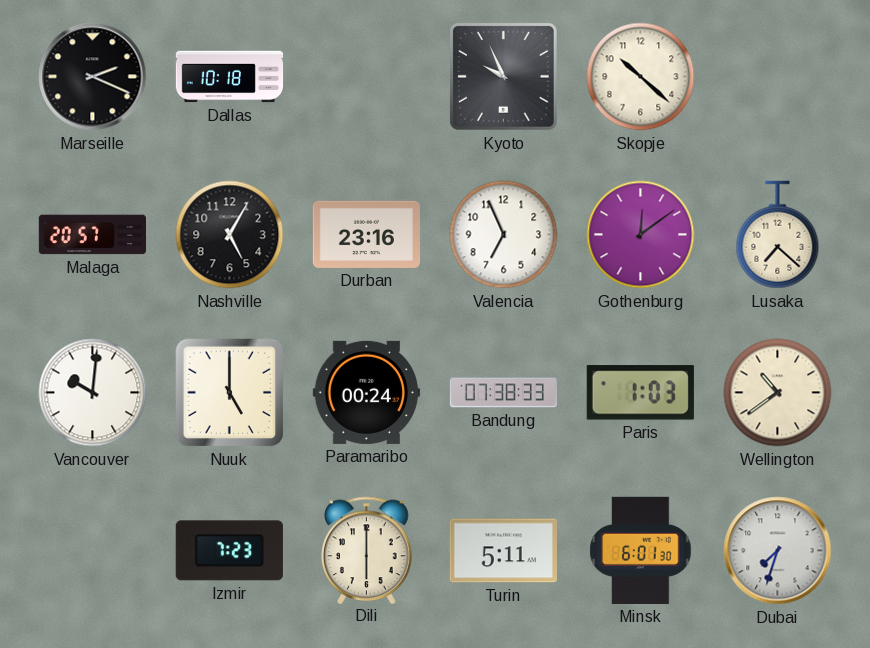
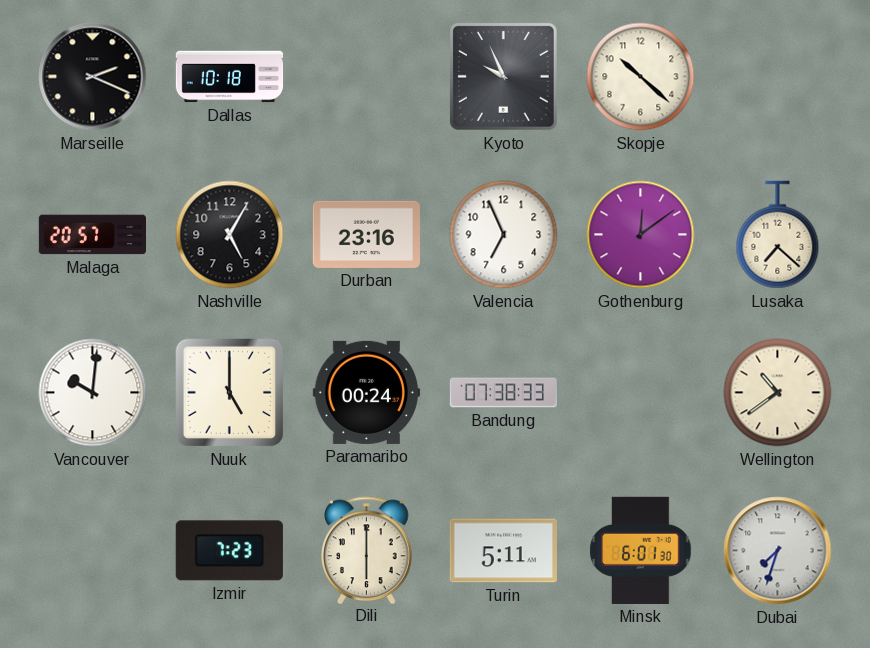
Paris: 1:03 -> none (640, 393)
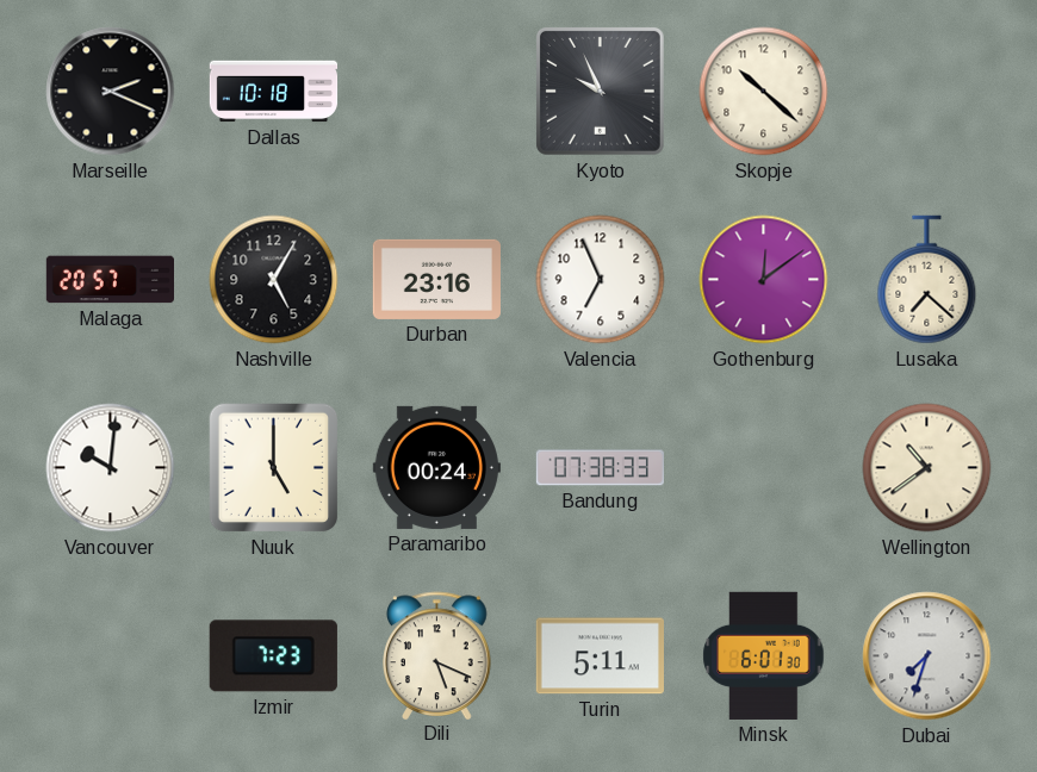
Dili: 6:00 -> 5:19 (437, 655)
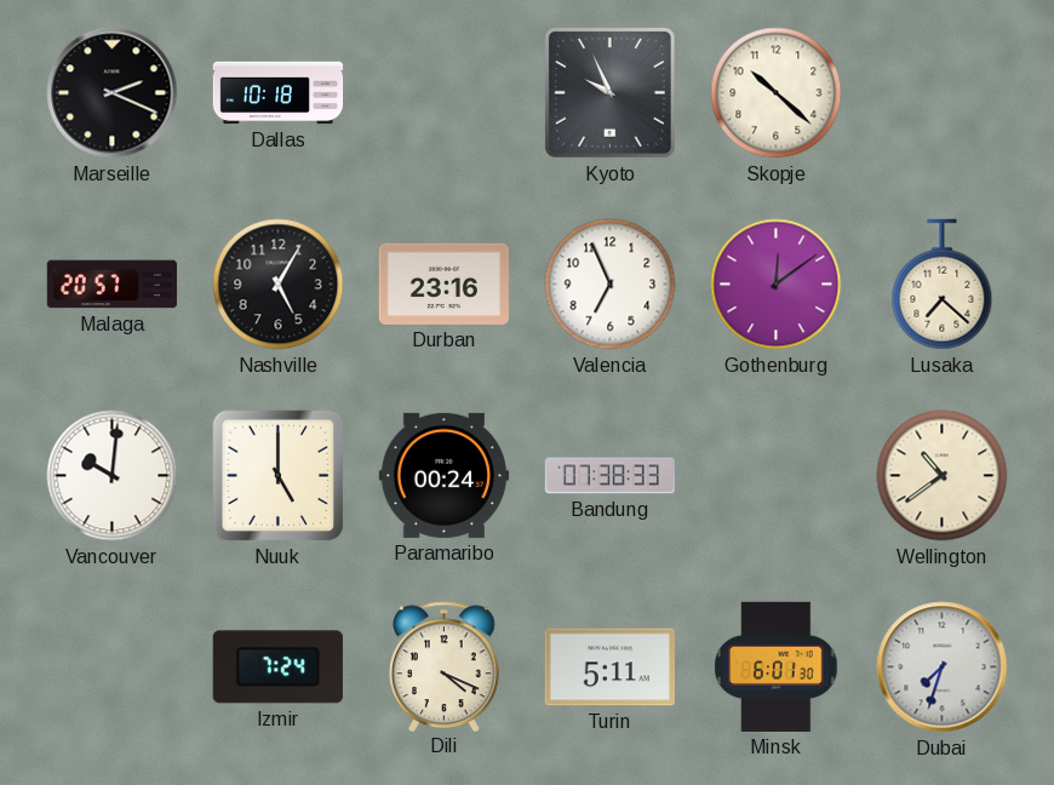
Izmir: 7:23 -> 7:24 (277, 667)
Dili: 5:19 -> 4:19 (445, 666)
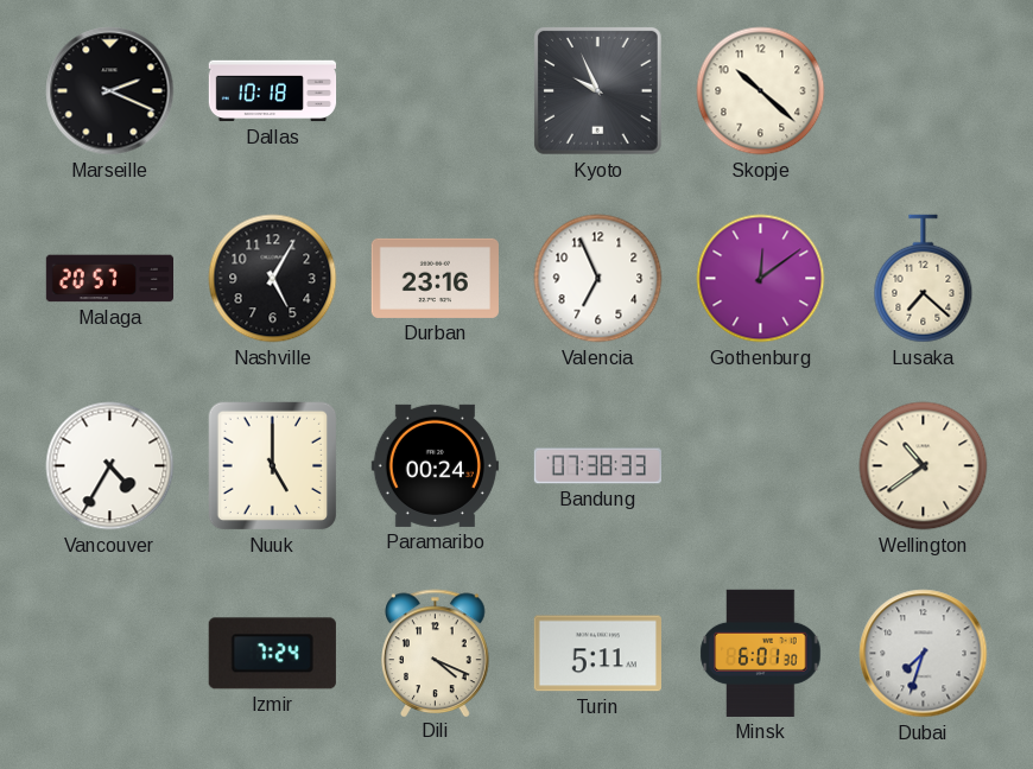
Vancouver: 10:01 -> 4:35 (110, 466)
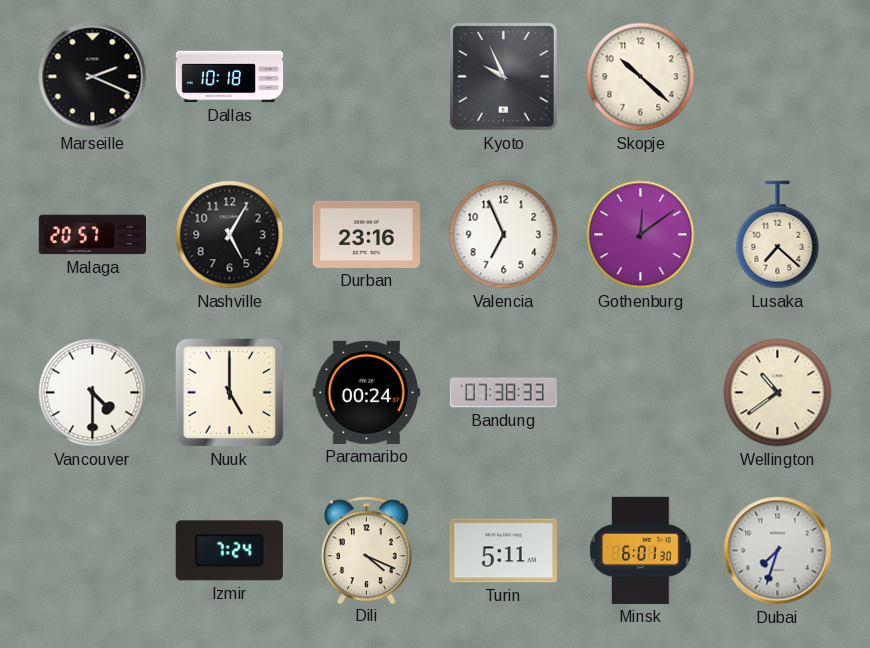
Vancouver: 4:35 -> 4:30 (93, 393)
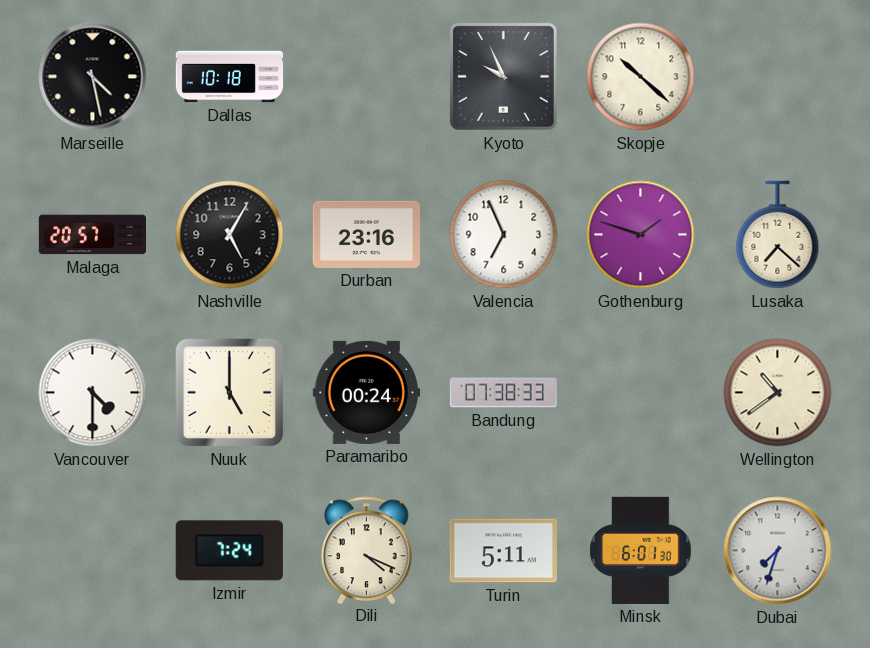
Marseille: 2:19 -> 4:28 (93, 77)
Gothenburg: 12:09 -> 1:48 (641, 235)
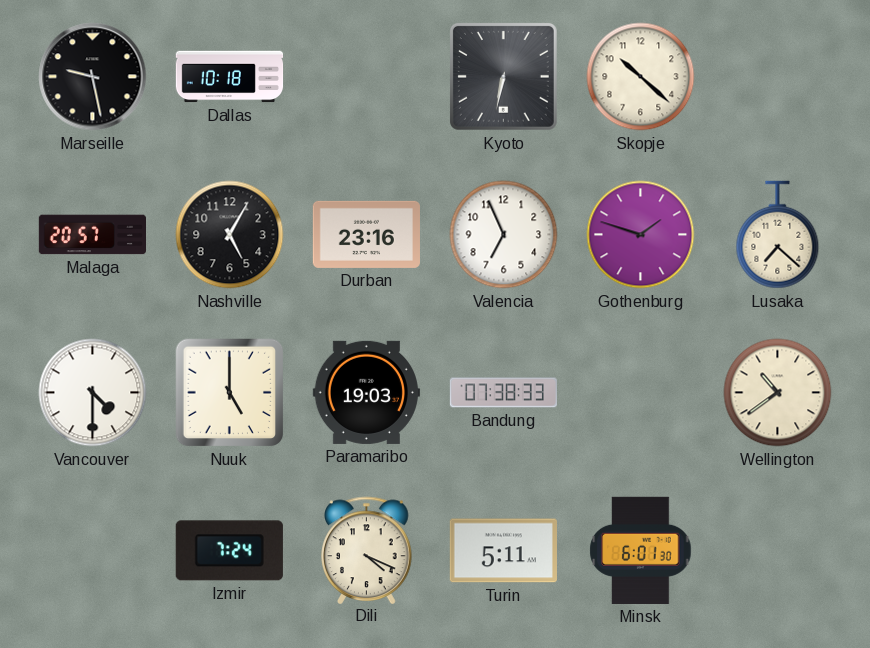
Marseille: 4:28 -> 9:28 (93, 77)
Kyoto: 9:56 -> 6:32 (503, 76)
Paramaribo: 00:24 -> 19:03 (366, 392)
Dubai: 7:33 -> none (778, 551)
